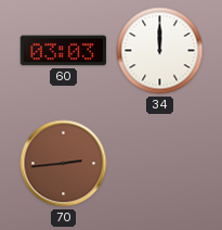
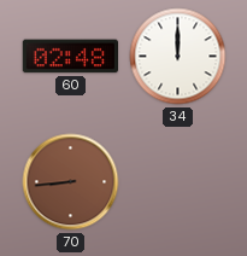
60: 03:03 -> 02:48 (70, 57)
70: 2:44 -> 8:44 (71, 182)
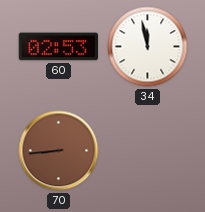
60: 02:48 -> 02:53 (58, 47)
34: 12:00 -> 11:58 (148, 47)
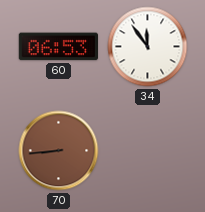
60: 02:53 -> 06:53 (58, 47)
34: 11:58 -> 11:54 (148, 47)
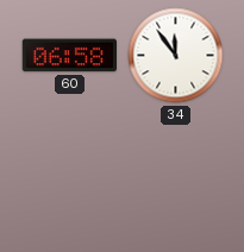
60: 06:53 -> 06:58 (69, 56)
70: 8:44 -> none (59, 151)
